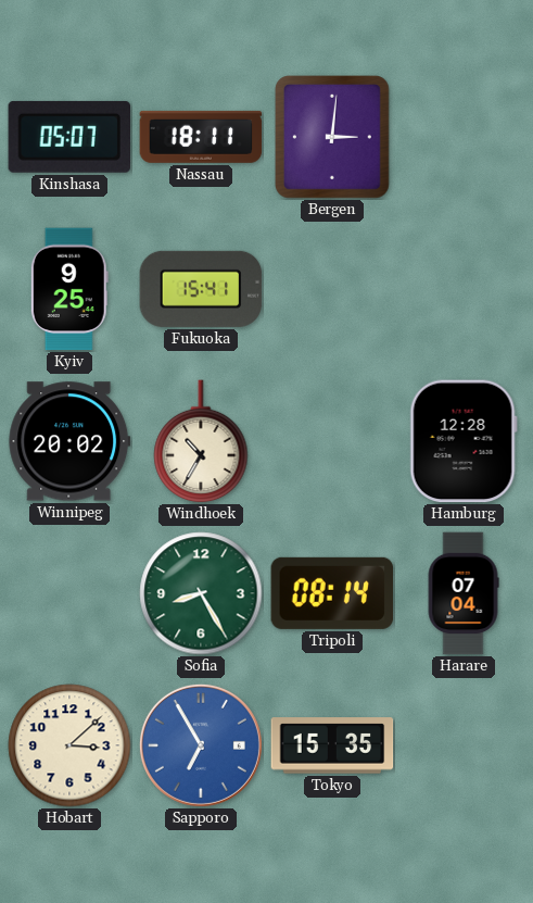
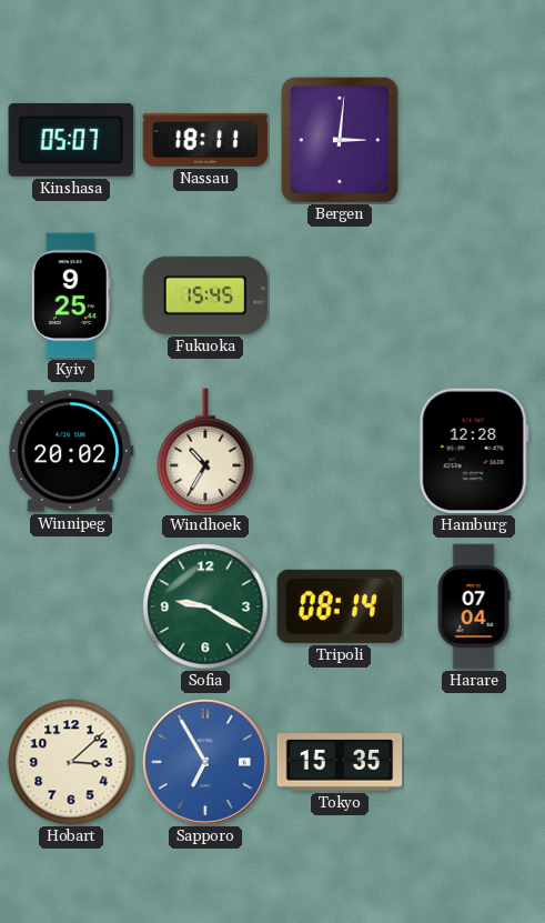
Fukuoka: 15:41 -> 15:45 (205, 295)
Sofia: 8:25 -> 9:20 (205, 606)
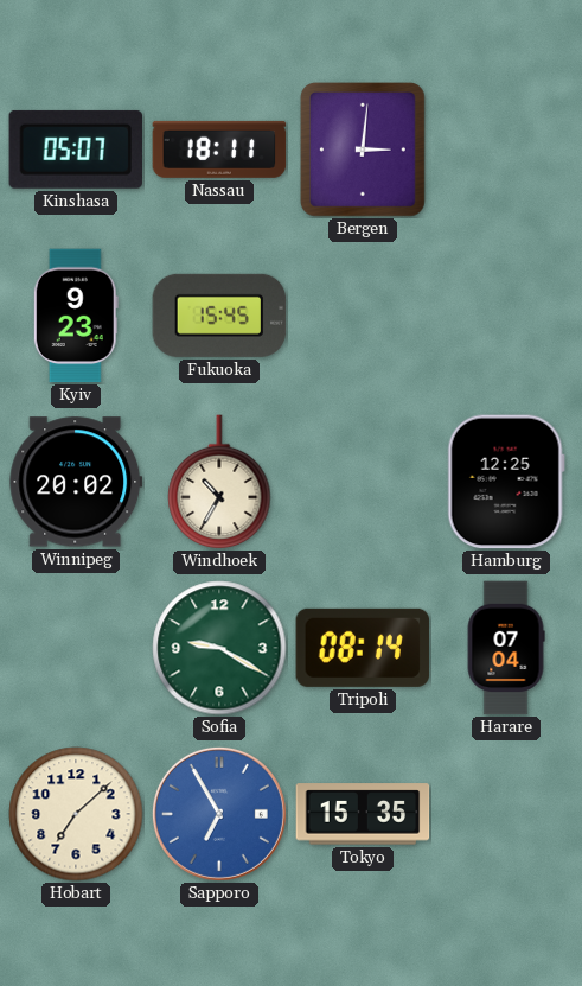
Kyiv: 9:25 -> 9:23 (76, 316)
Hamburg: 12:28 -> 12:25 (506, 482)
Hobart: 3:08 -> 7:08 (76, 814)
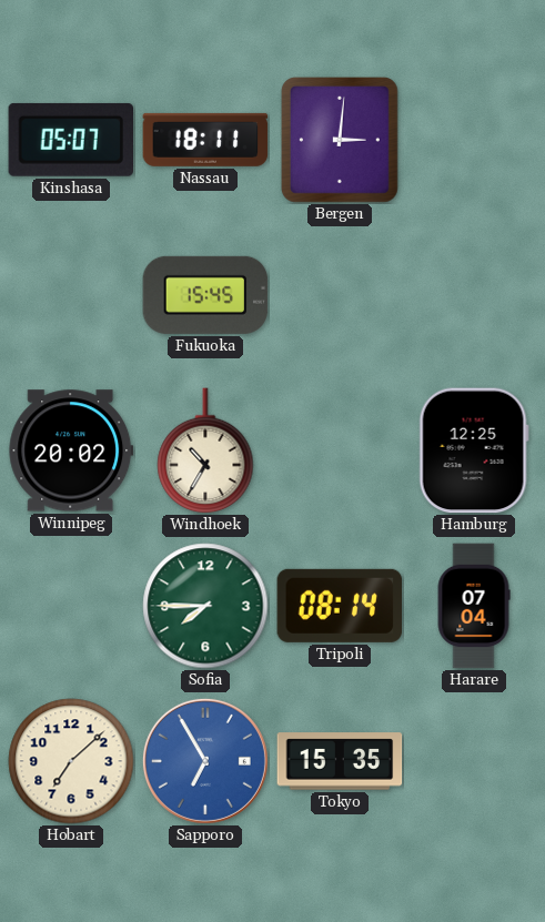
Kyiv: 9:23 -> none (76, 316)
Sofia: 9:20 -> 7:45 (205, 606)
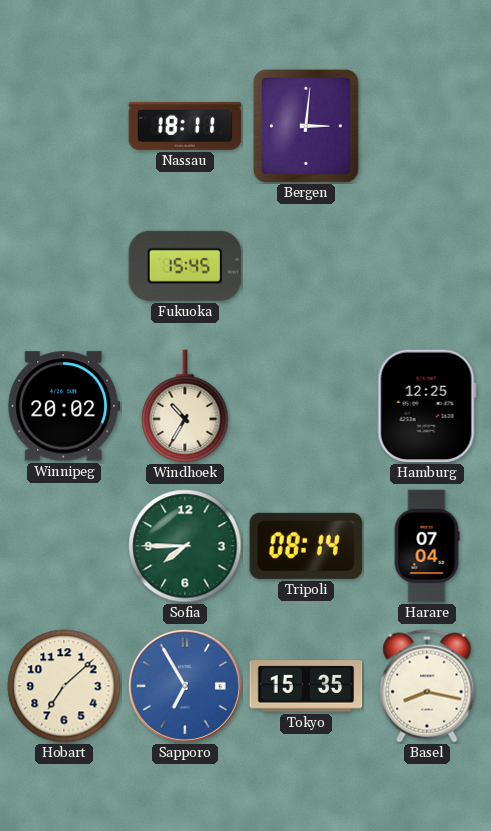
Kinshasa: 05:07 -> none (71, 140)
Basel: none -> 8:17 (427, 686)
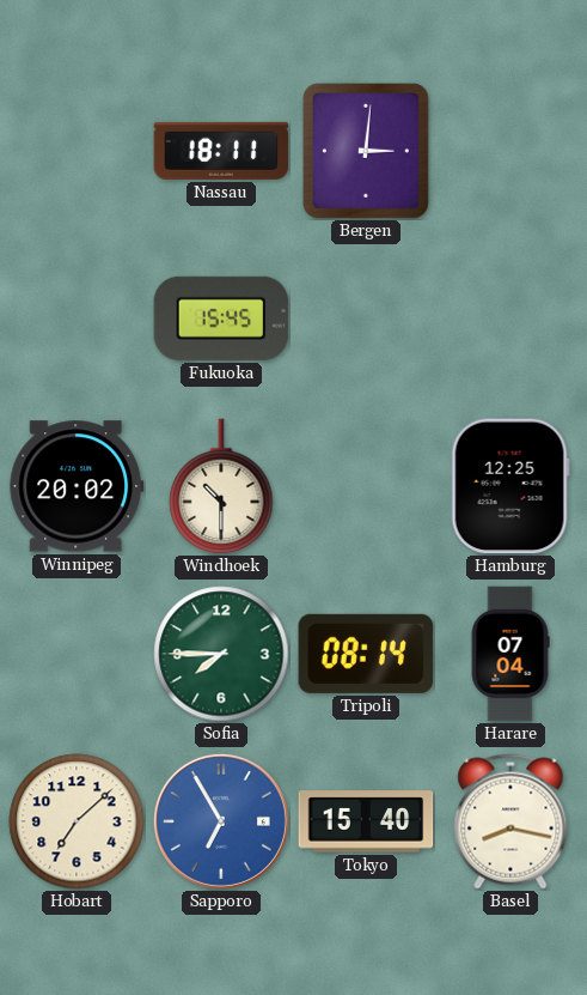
Windhoek: 10:35 -> 10:30 (221, 486)
Tokyo: 15:35 -> 15:40 (366, 821)
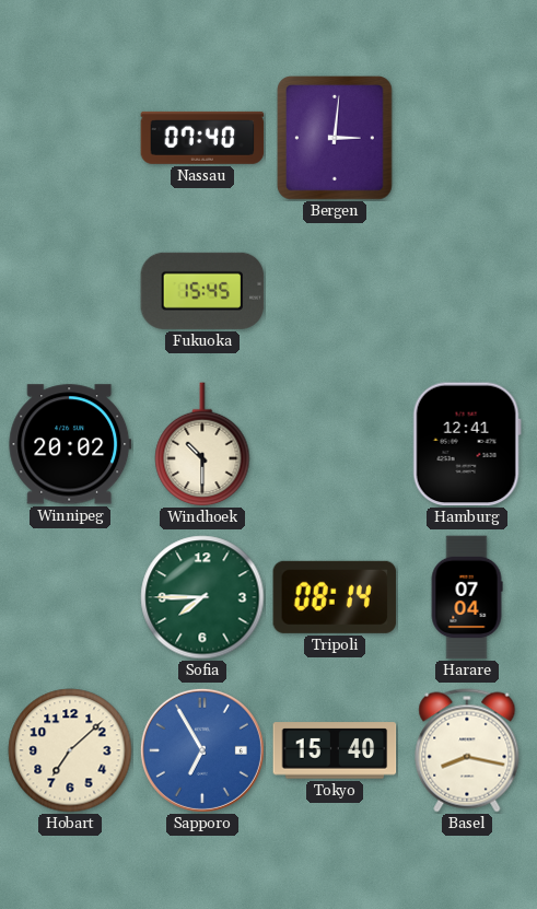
Nassau: 18:11 -> 07:40 (202, 138)
Hamburg: 12:25 -> 12:41 (467, 444)
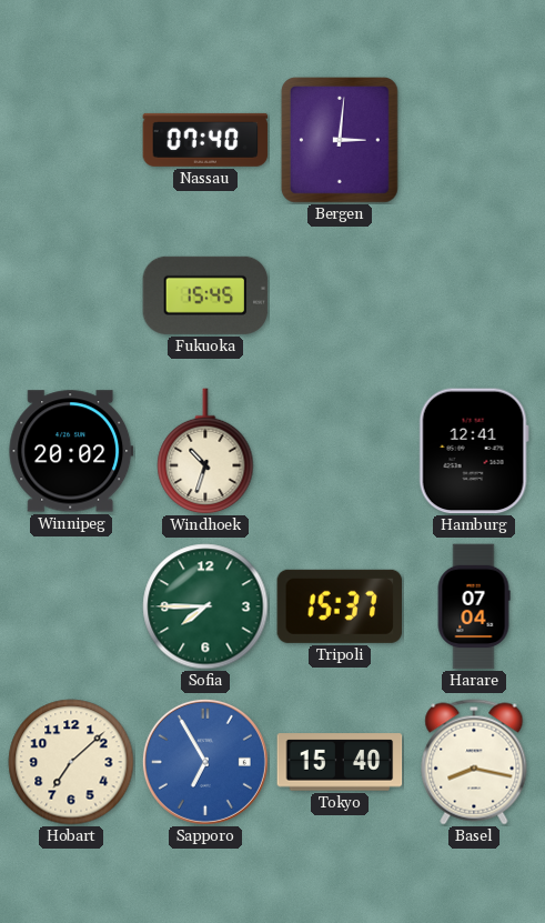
Windhoek: 10:30 -> 10:33 (205, 451)
Tripoli: 08:14 -> 15:37 (340, 606)
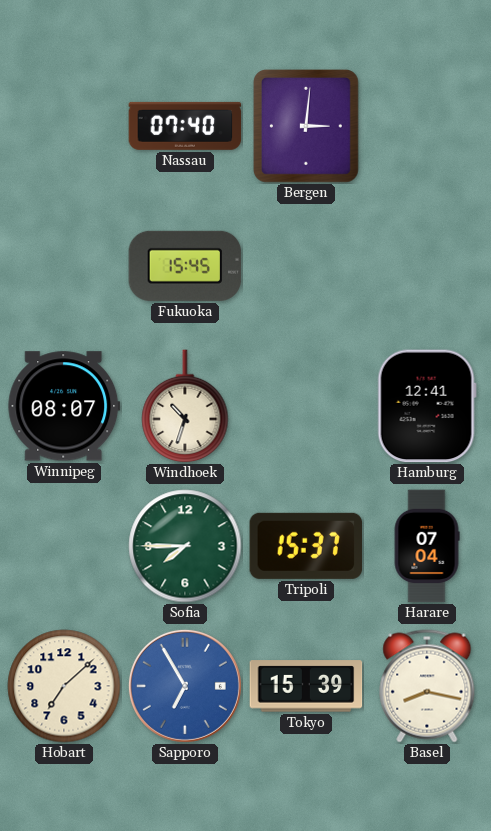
Winnipeg: 20:02 -> 08:07 (64, 406)
Tokyo: 15:40 -> 15:39 (306, 686)
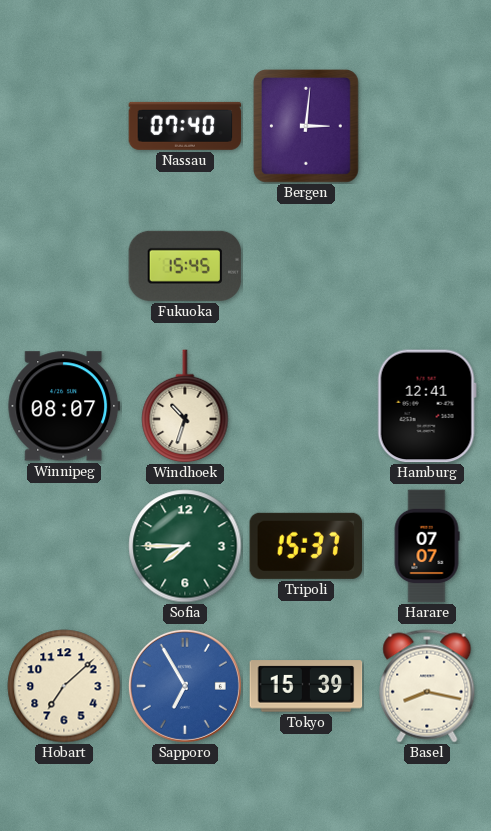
Harare: 07:04 -> 07:07 (427, 546)
